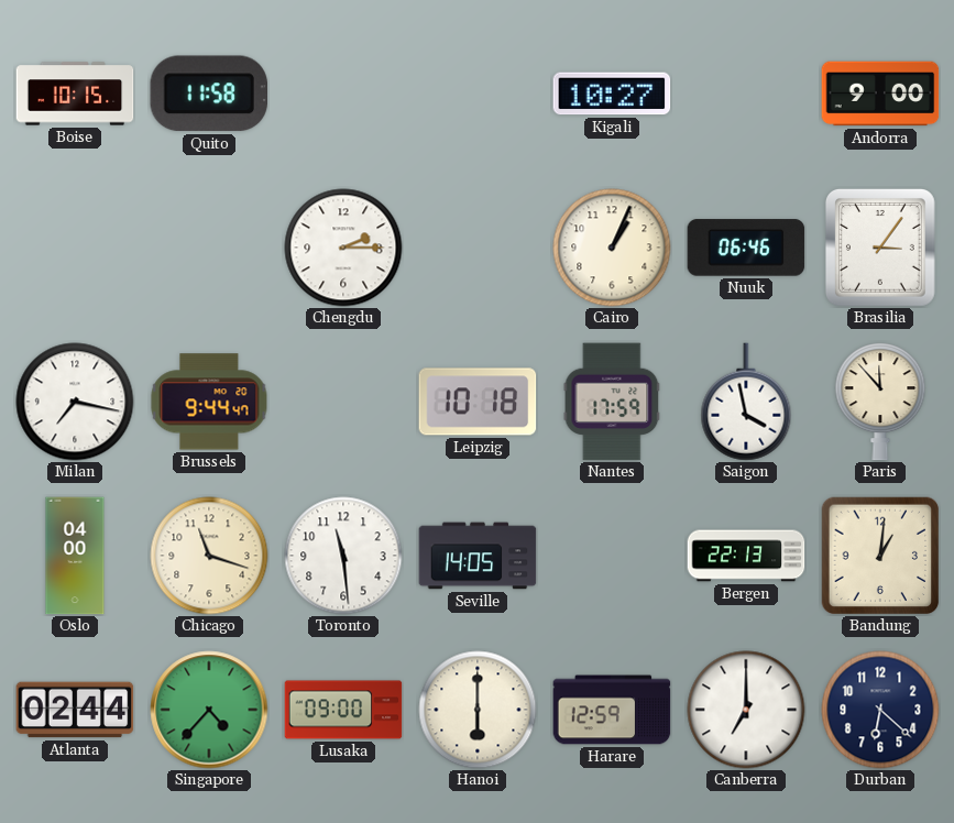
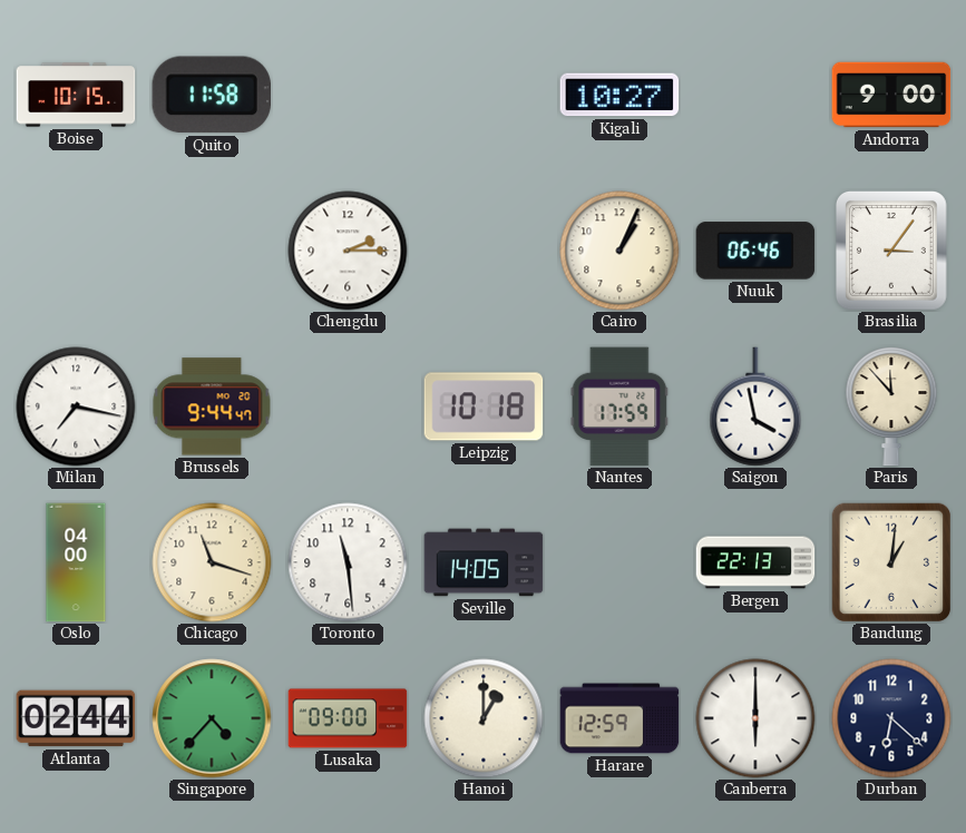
Hanoi: 6:00 -> 1:00 (484, 718)
Canberra: 7:00 -> 6:00 (755, 718)
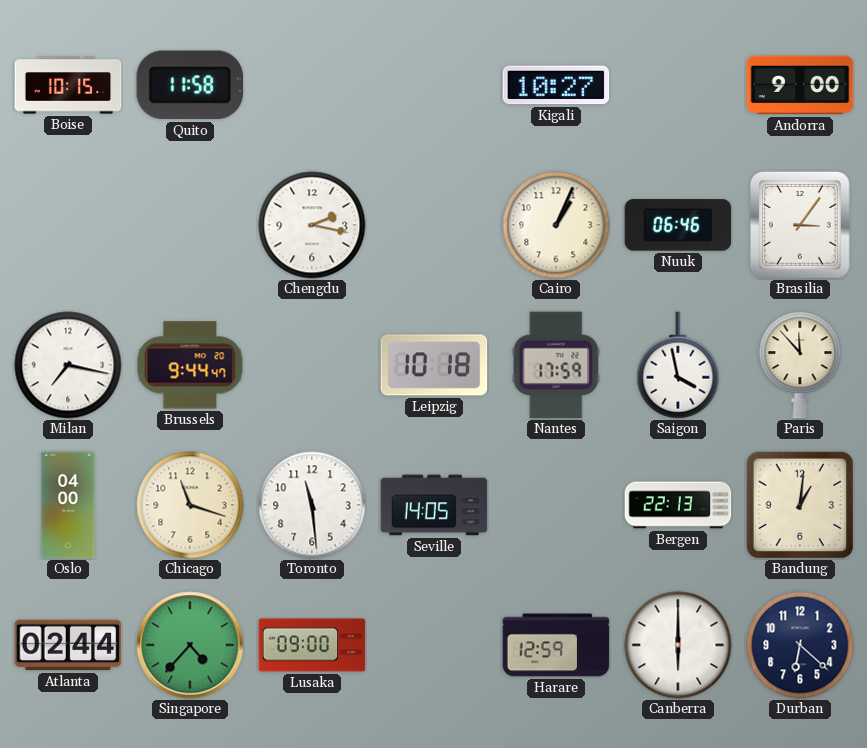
Chengdu: 2:15 -> 2:17 (312, 225)
Hanoi: 1:00 -> none (484, 718)
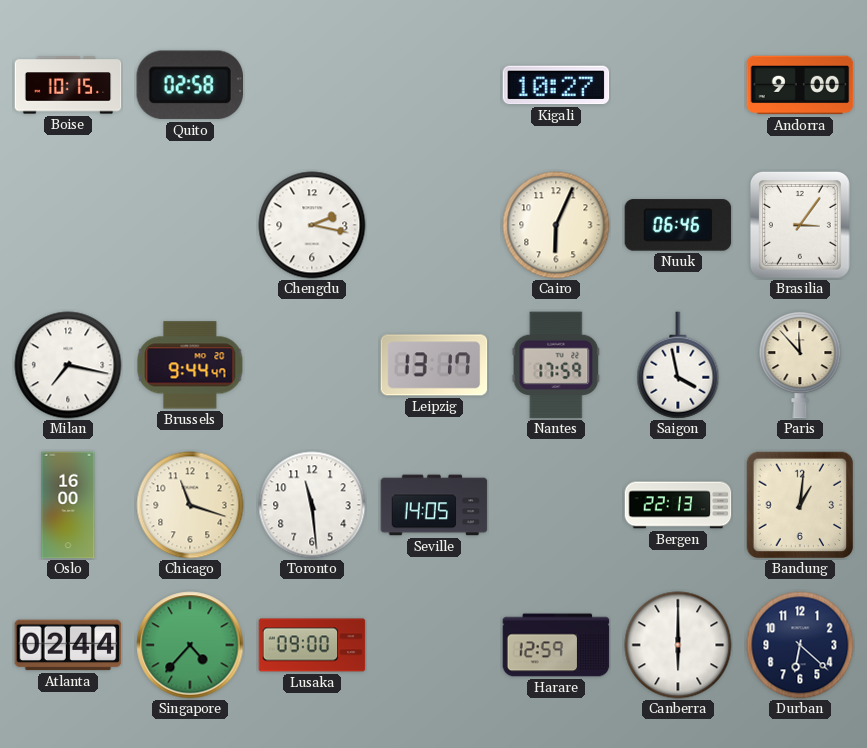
Quito: 11:58 -> 02:58 (189, 85)
Cairo: 1:04 -> 6:04 (556, 225)
Leipzig: 10:18 -> 13:17 (434, 365)
Oslo: 04:00 -> 16:00 (68, 505)
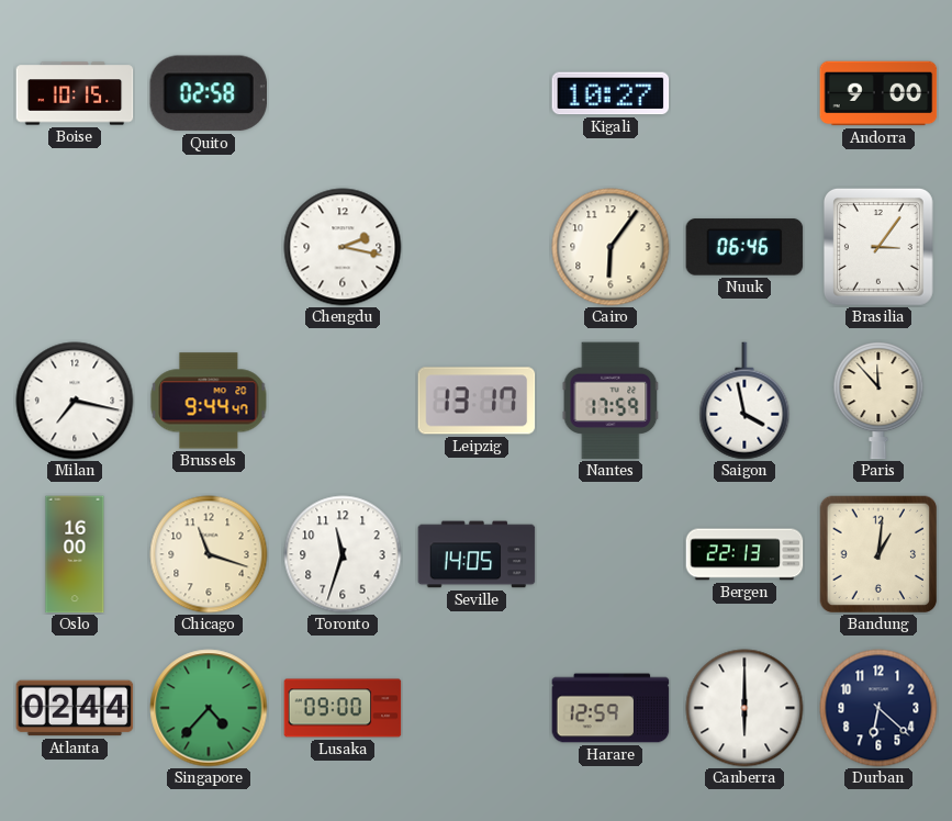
Cairo: 6:04 -> 6:06 (611, 247)
Toronto: 11:29 -> 11:33 (343, 554)
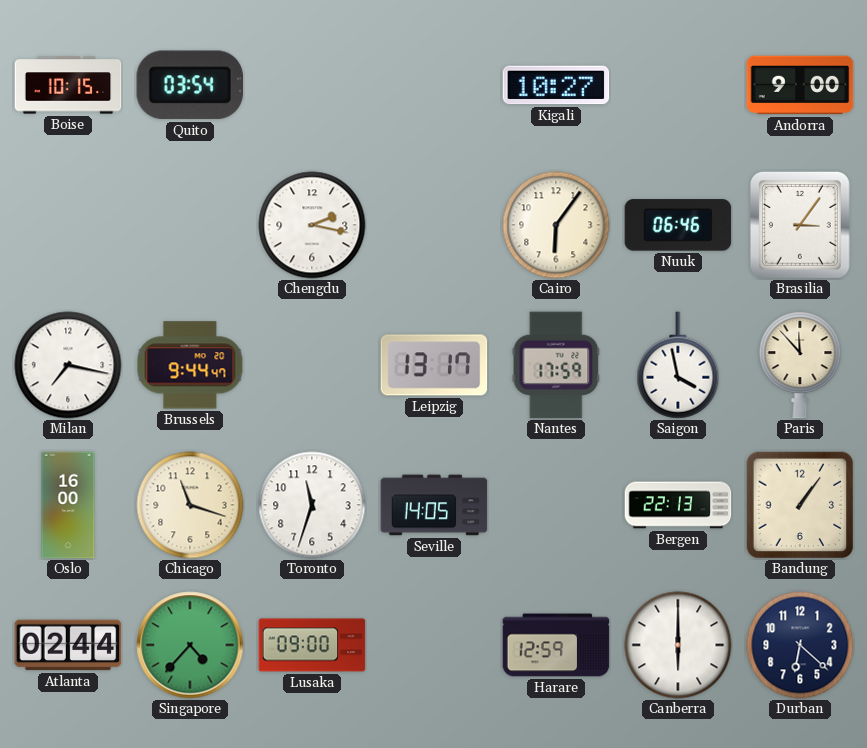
Quito: 02:58 -> 03:54 (189, 85)
Bandung: 1:01 -> 1:06 (800, 505)
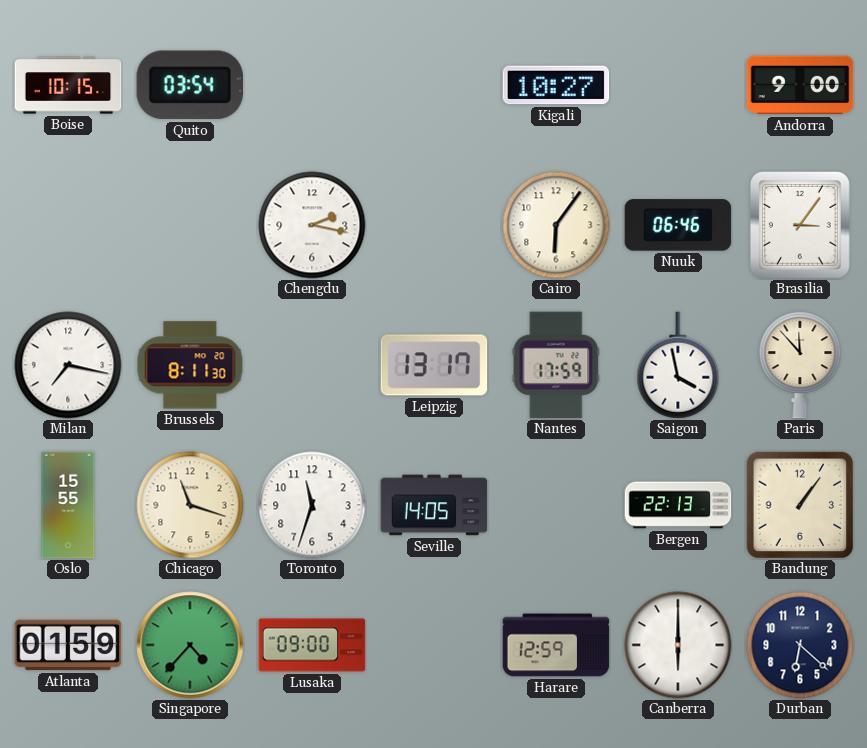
Brussels: 9:44 -> 8:11 (190, 365)
Oslo: 16:00 -> 15:55 (68, 505)
Atlanta: 02:44 -> 01:59 (68, 645)
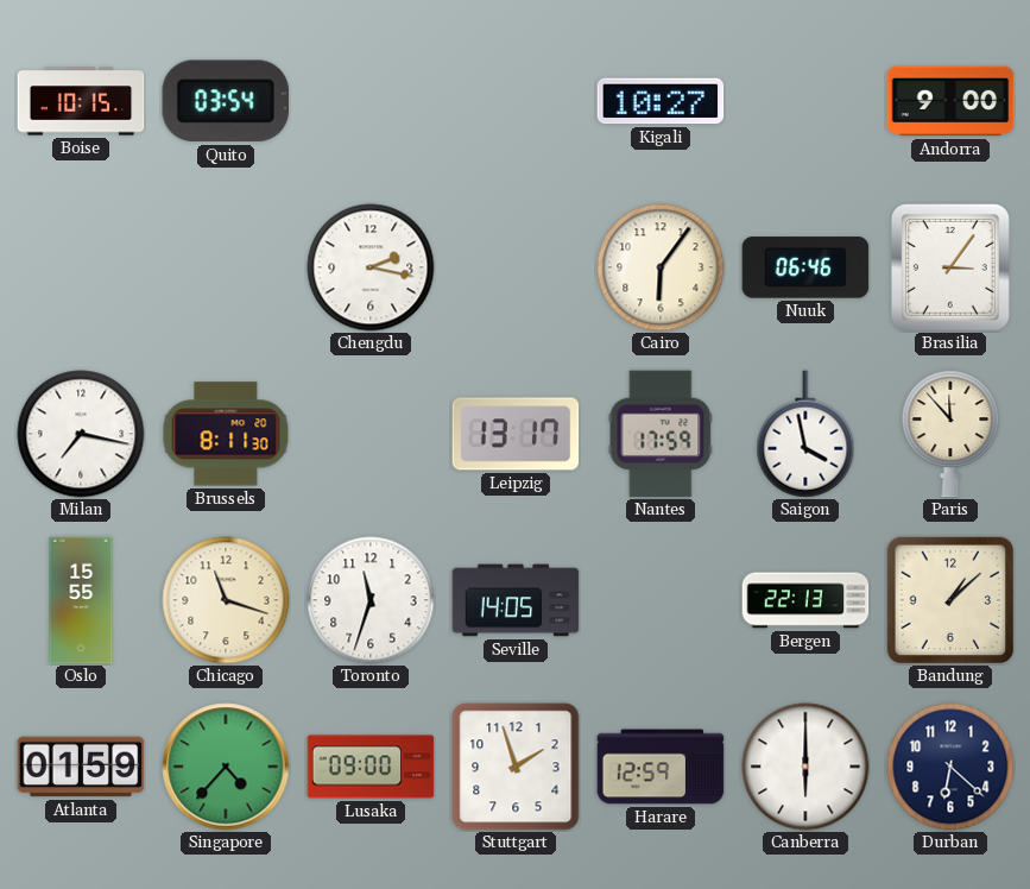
Bandung: 1:06 -> 1:08 (950, 600)
Stuttgart: none -> 1:57 (516, 767)
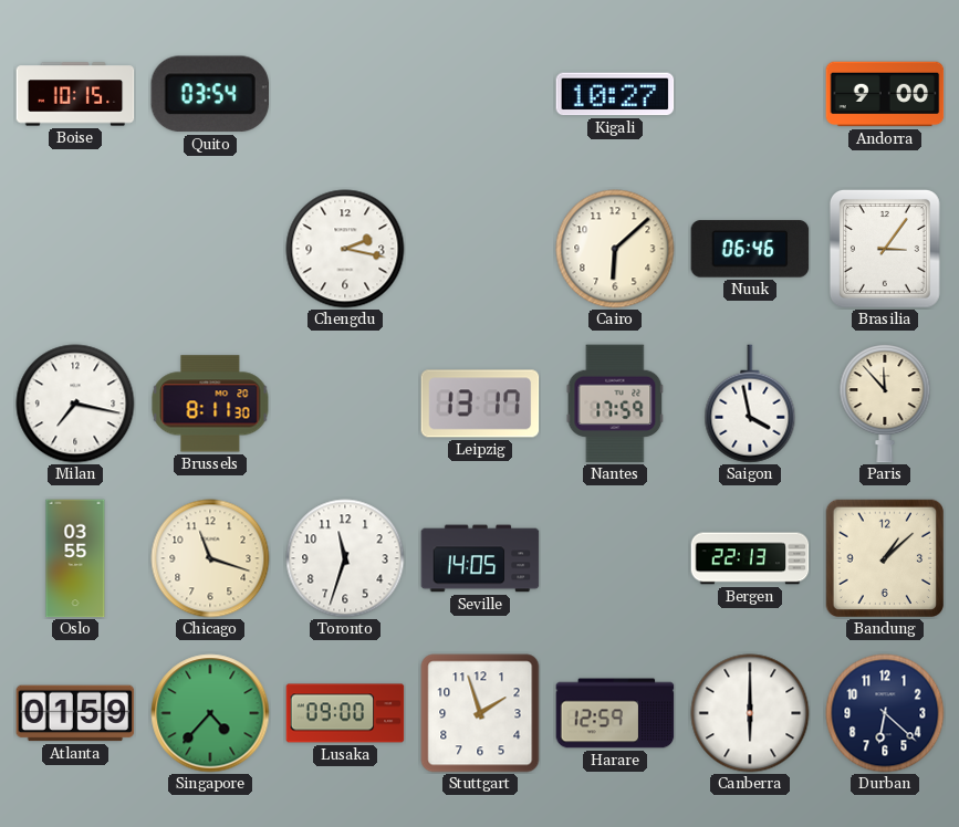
Cairo: 6:06 -> 6:08 (615, 249)
Oslo: 15:55 -> 03:55 (75, 558)
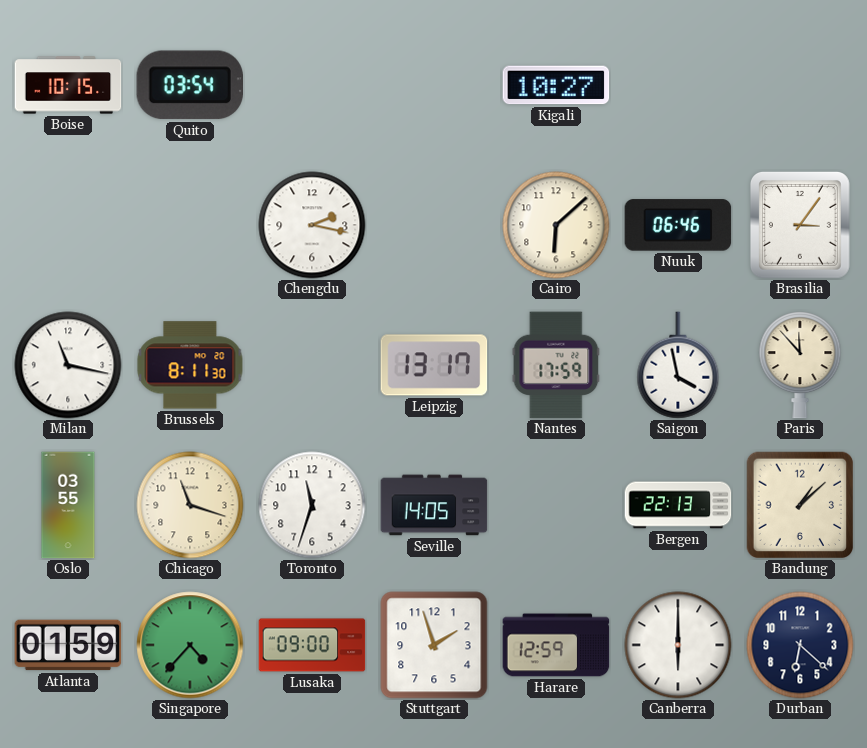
Andorra: 9:00 -> none (885, 94)
Milan: 7:17 -> 11:17 (68, 365)
